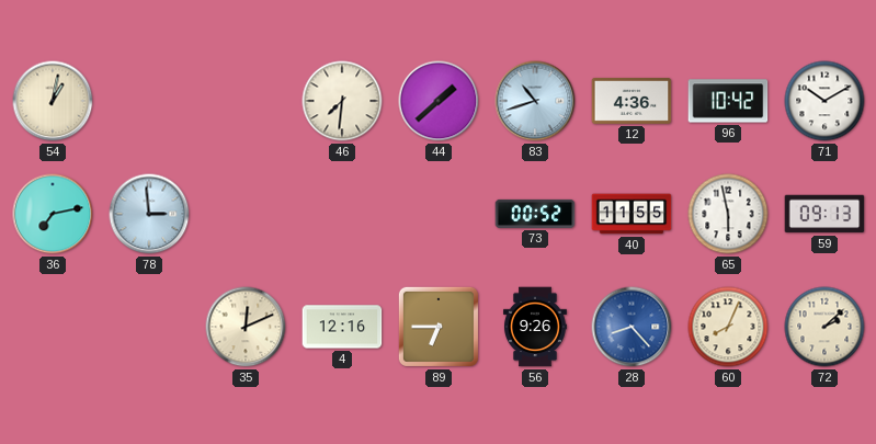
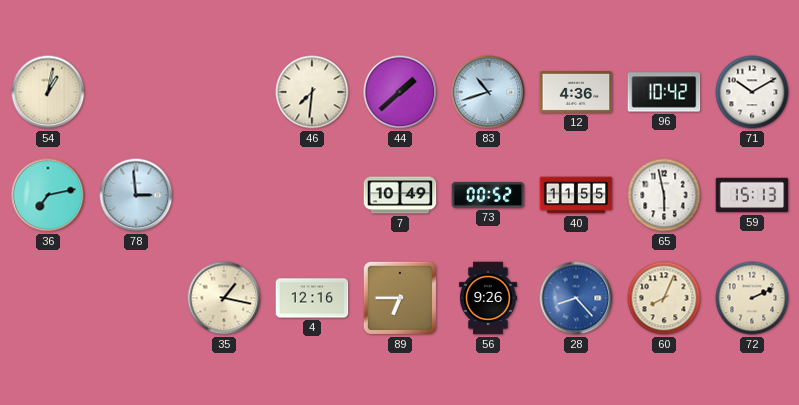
7: none -> 10:49 (400, 195)
59: 09:13 -> 15:13 (752, 195)
35: 12:11 -> 1:17 (224, 298)
72: 2:08 -> 2:11 (752, 298)
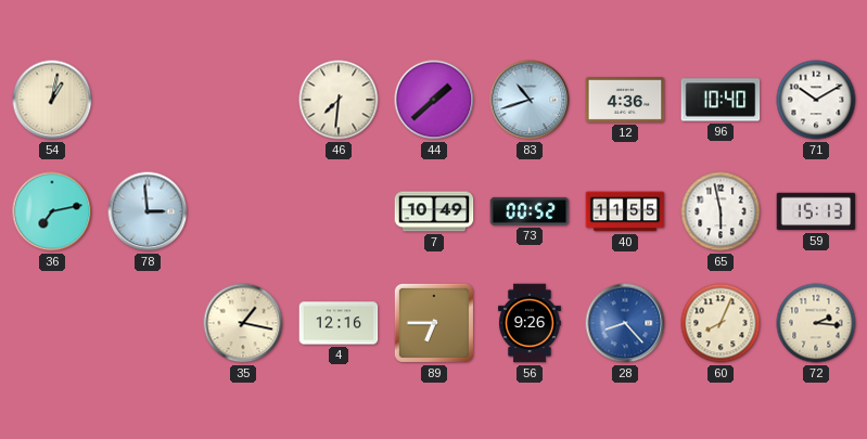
96: 10:42 -> 10:40 (721, 100)
72: 2:11 -> 2:16 (816, 323)
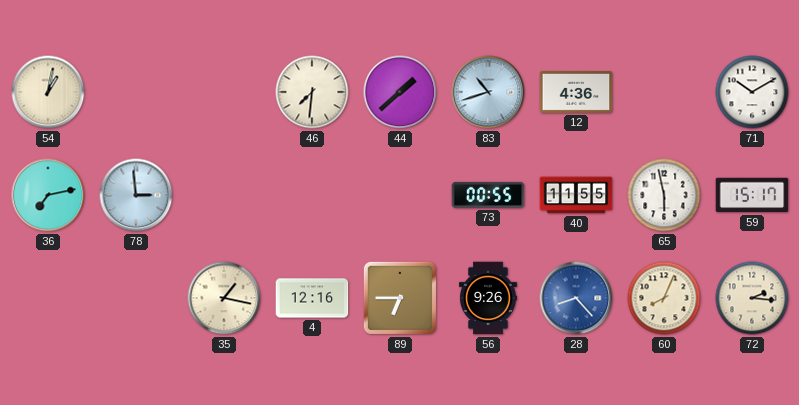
96: 10:40 -> none (721, 100)
7: 10:49 -> none (434, 211)
73: 00:52 -> 00:55 (488, 195)
59: 15:13 -> 15:17 (752, 195)
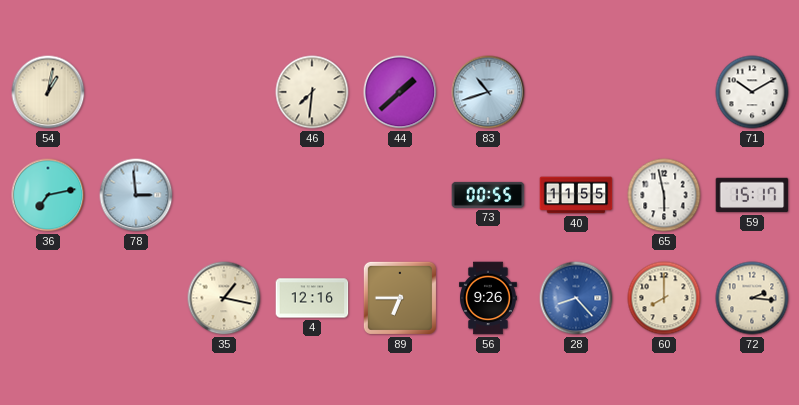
12: 4:36 -> none (576, 92)
60: 8:04 -> 8:00 (664, 298)
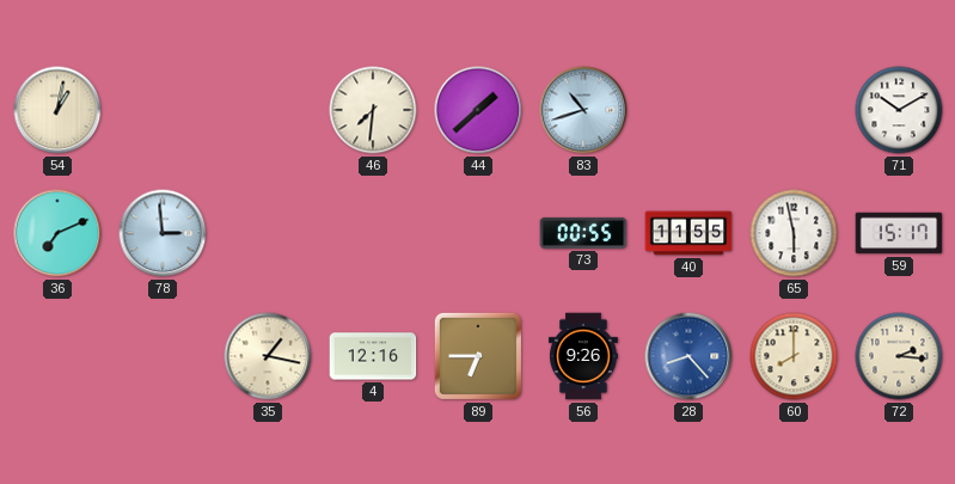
36: 7:13 -> 7:11 (57, 233)
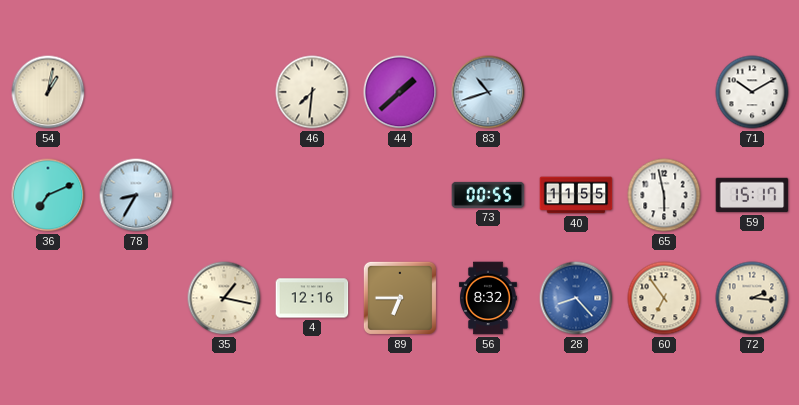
78: 2:59 -> 8:35 (136, 195)
56: 9:26 -> 8:32 (488, 298)
60: 8:00 -> 6:54 (664, 298)
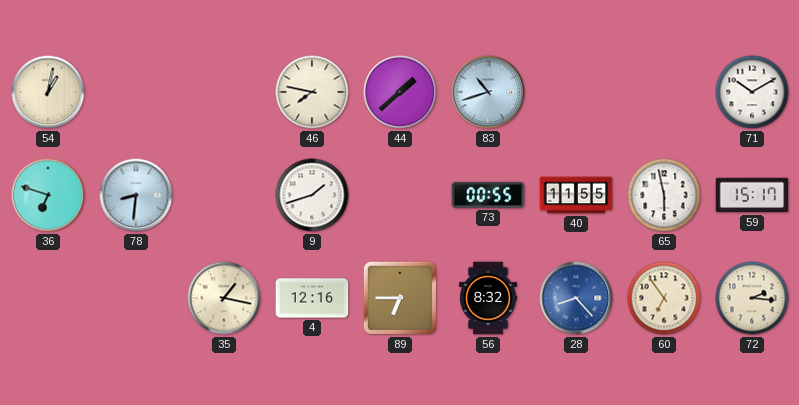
46: 7:31 -> 7:47 (312, 92)
36: 7:11 -> 6:48 (48, 195)
78: 8:35 -> 8:31 (136, 195)
9: none -> 1:42 (312, 195)
